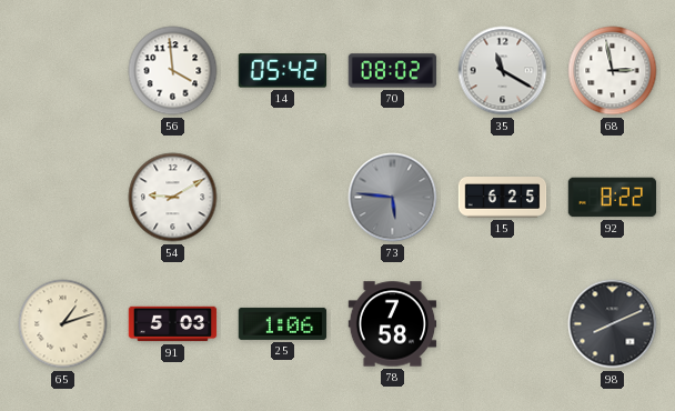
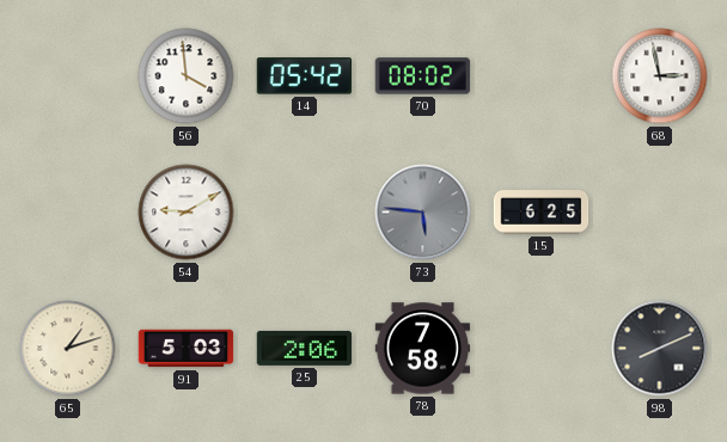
35: 11:20 -> none (503, 71)
92: 8:22 -> none (613, 198)
25: 1:06 -> 2:06 (305, 348)
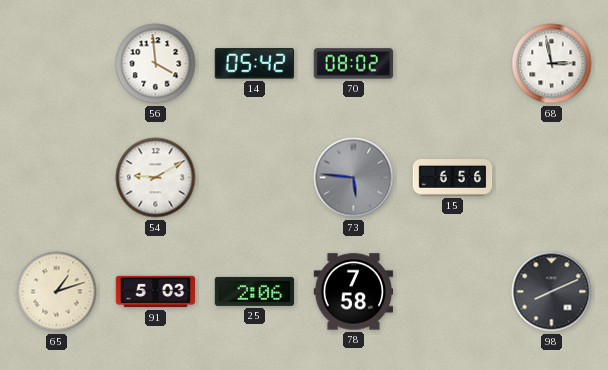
15: 6:25 -> 6:56 (453, 178)
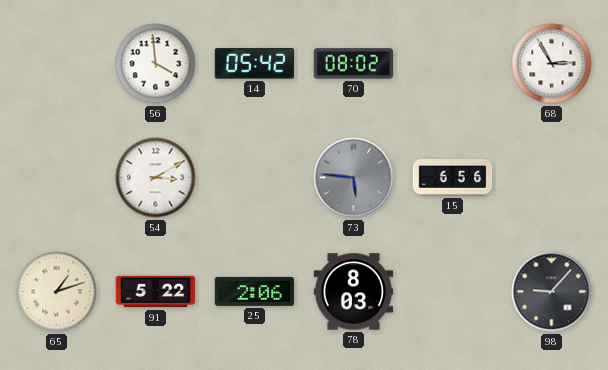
68: 2:58 -> 2:55 (552, 64)
54: 9:10 -> 3:10 (156, 178)
91: 5:03 -> 5:22 (156, 292)
78: 7:58 -> 8:03 (354, 292)
98: 8:11 -> 9:07 (552, 292)
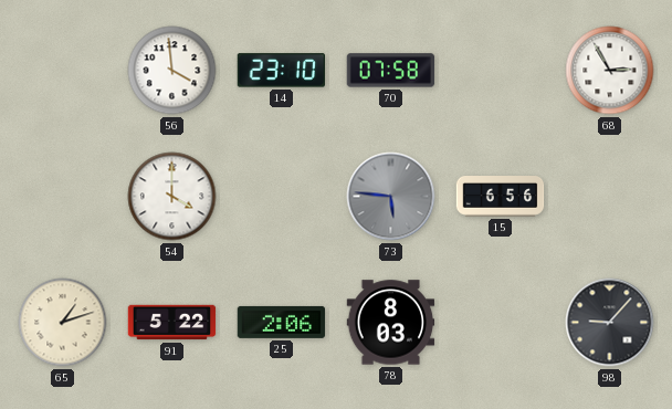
14: 05:42 -> 23:10 (281, 71)
70: 08:02 -> 07:58 (391, 71)
54: 3:10 -> 4:00 (172, 197)
